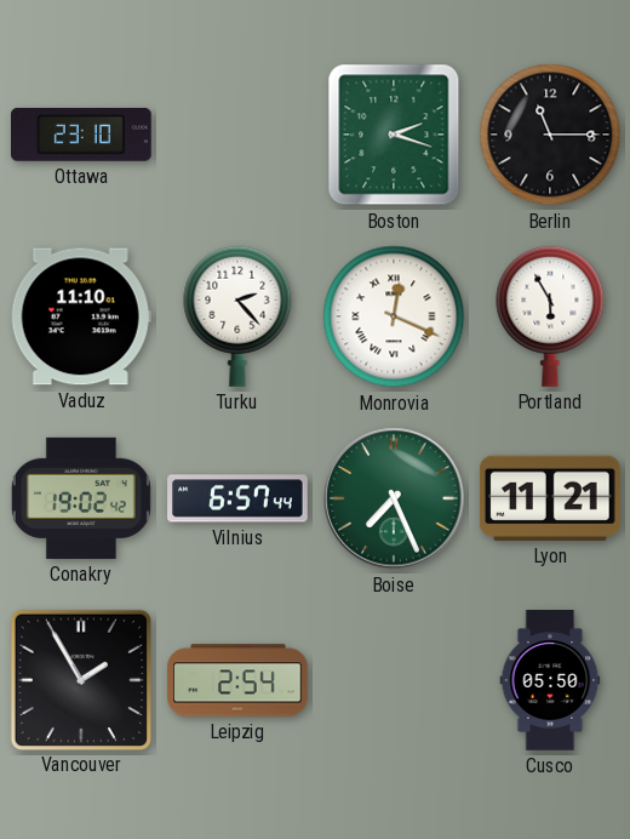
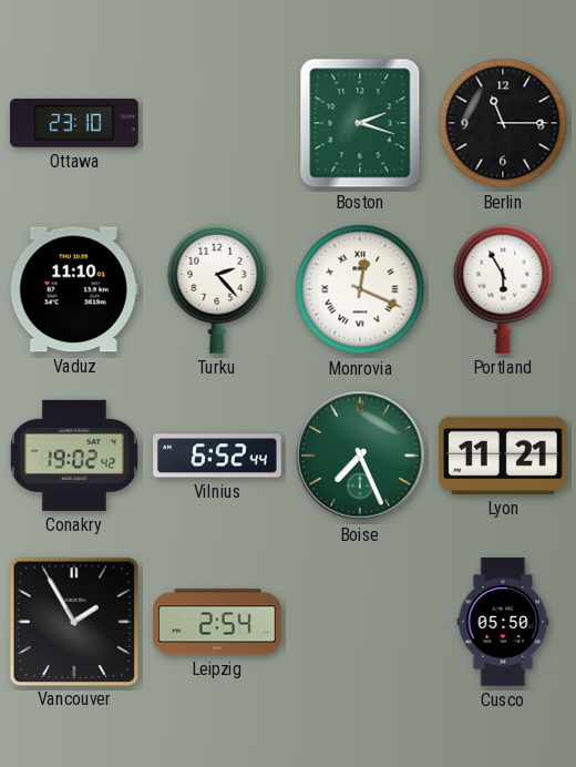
Vilnius: 6:57 -> 6:52 (217, 456)
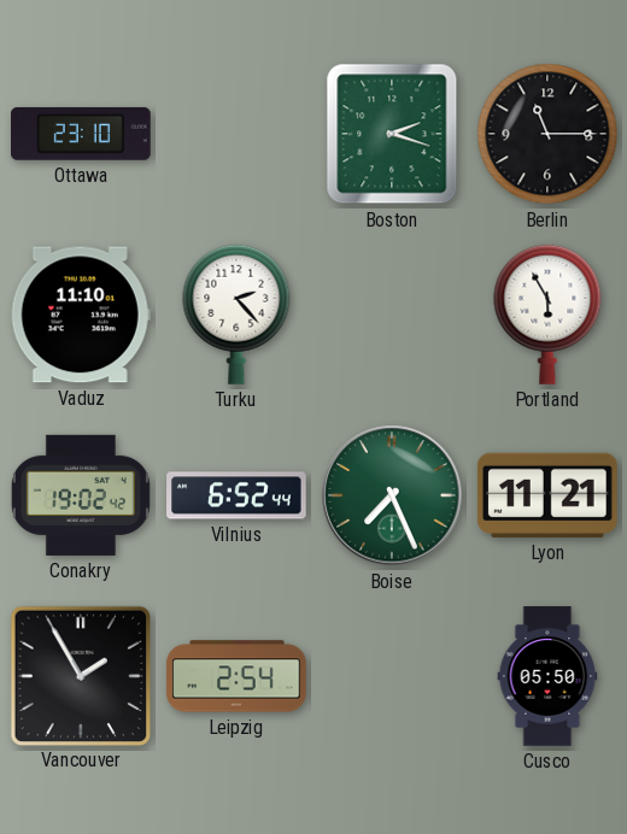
Monrovia: 12:19 -> none (360, 289)
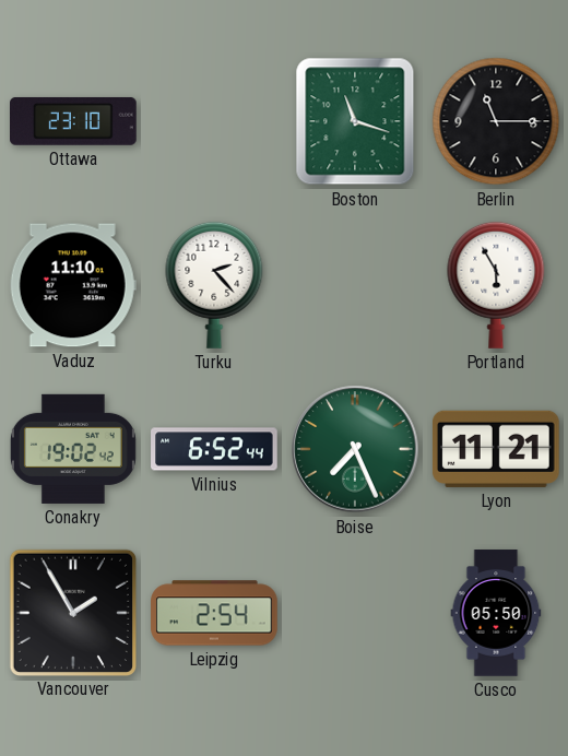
Boston: 2:18 -> 11:18 (355, 121)
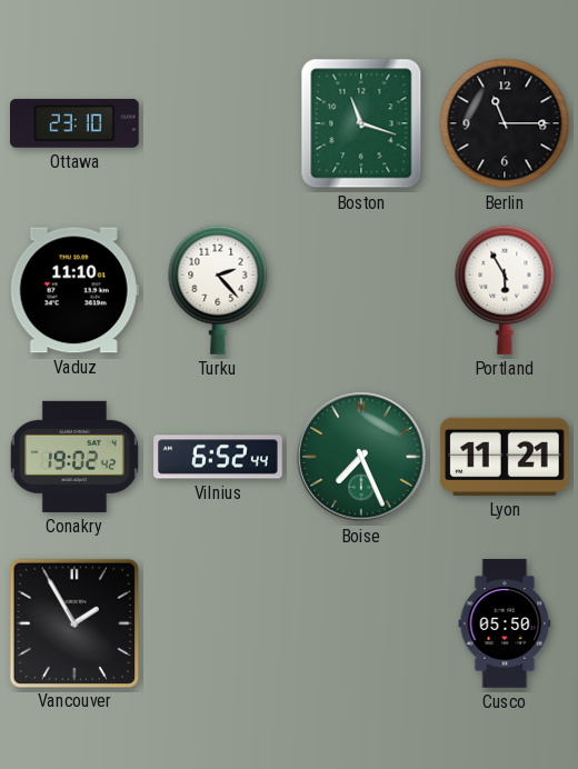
Leipzig: 2:54 -> none (214, 613)
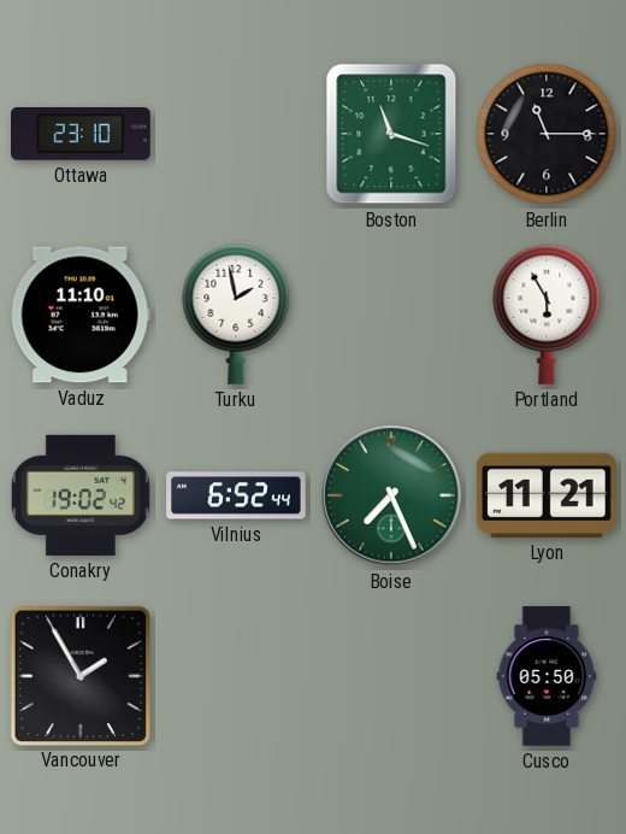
Turku: 2:23 -> 1:58 (236, 315)
